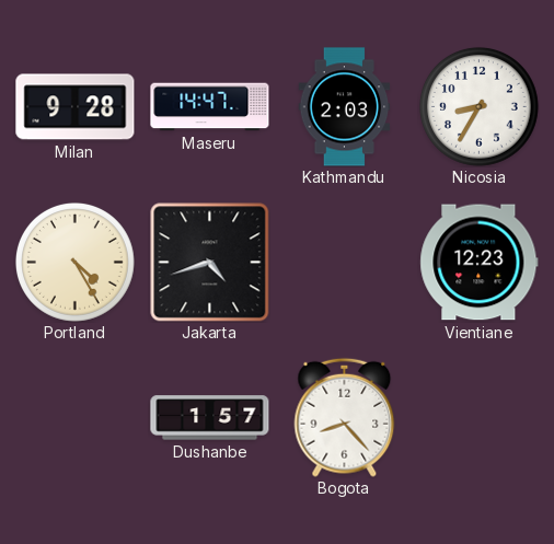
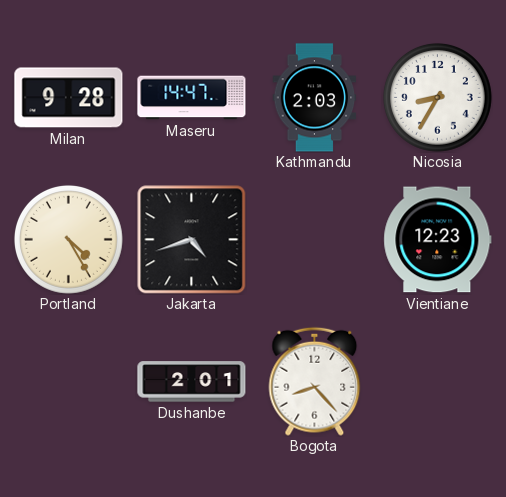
Dushanbe: 1:57 -> 2:01 (192, 382)
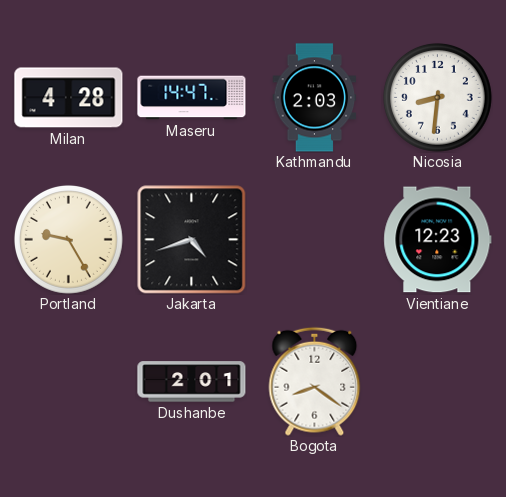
Milan: 9:28 -> 4:28 (69, 98)
Nicosia: 8:35 -> 8:31 (437, 97)
Portland: 4:25 -> 9:25 (68, 239)
Bogota: 8:23 -> 8:21 (315, 381)
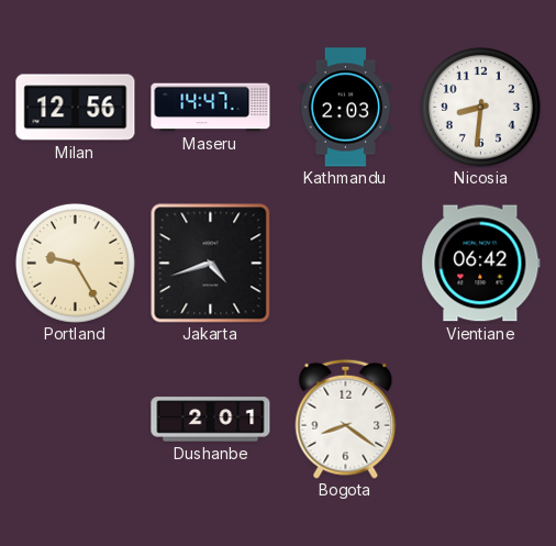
Milan: 4:28 -> 12:56 (76, 108)
Vientiane: 12:23 -> 06:42 (481, 264)
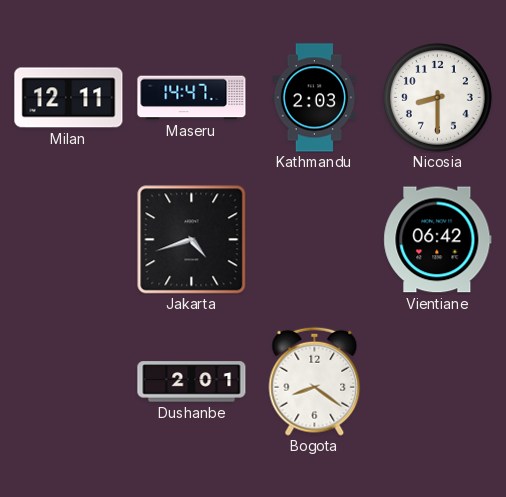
Milan: 12:56 -> 12:11 (69, 98)
Nicosia: 8:31 -> 8:30 (437, 97)
Portland: 9:25 -> none (75, 263)
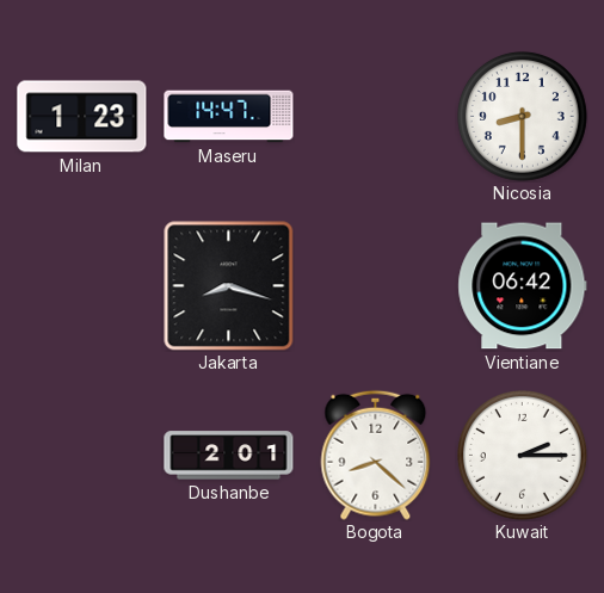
Milan: 12:11 -> 1:23 (82, 117)
Kathmandu: 2:03 -> none (315, 98)
Jakarta: 4:42 -> 8:18 (228, 285)
Bogota: 8:21 -> 8:22 (376, 455)
Kuwait: none -> 2:15 (522, 455)
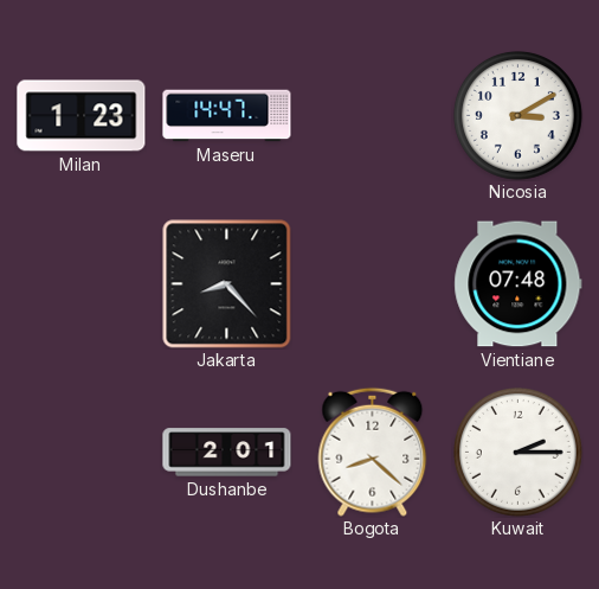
Nicosia: 8:30 -> 3:10 (517, 115)
Jakarta: 8:18 -> 8:23 (226, 283)
Vientiane: 06:42 -> 07:48 (519, 284)
